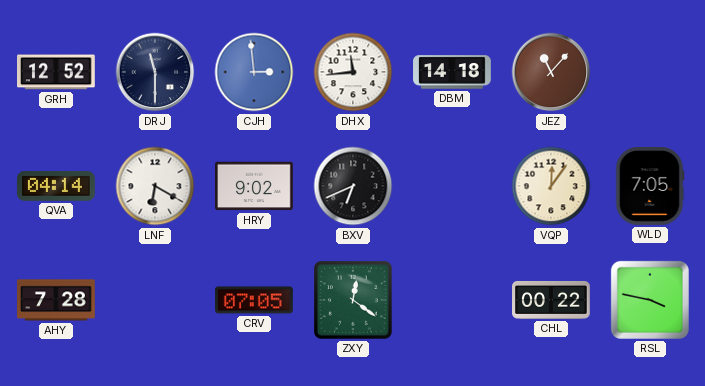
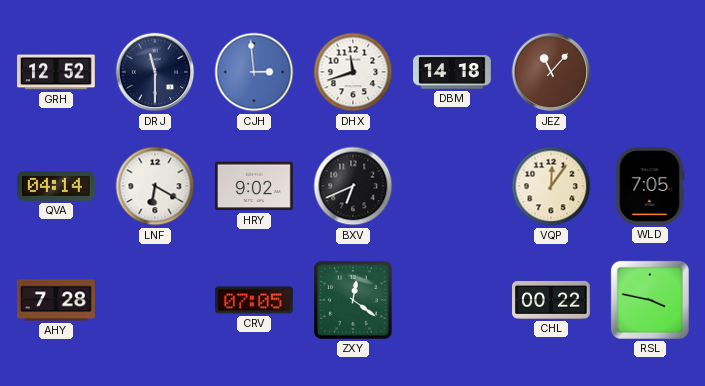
DHX: 11:44 -> 11:42 (353, 72)
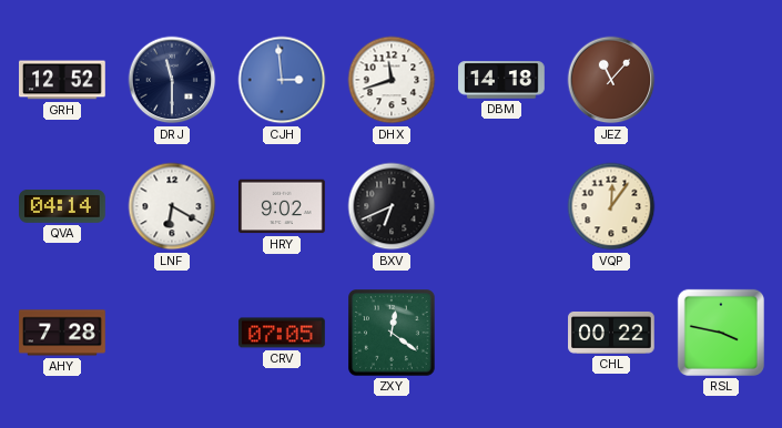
WLD: 7:05 -> none (650, 187)
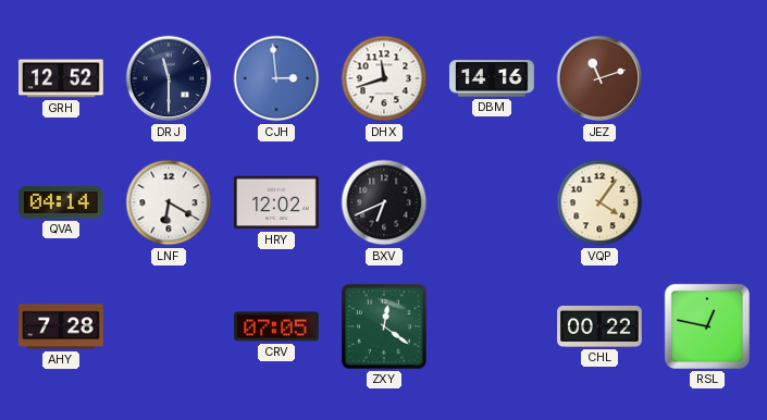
DBM: 14:18 -> 14:16 (492, 78)
JEZ: 11:07 -> 11:12 (599, 78)
HRY: 9:02 -> 12:02 (277, 202)
VQP: 12:06 -> 4:06 (599, 202)
RSL: 3:47 -> 12:47 (707, 326)
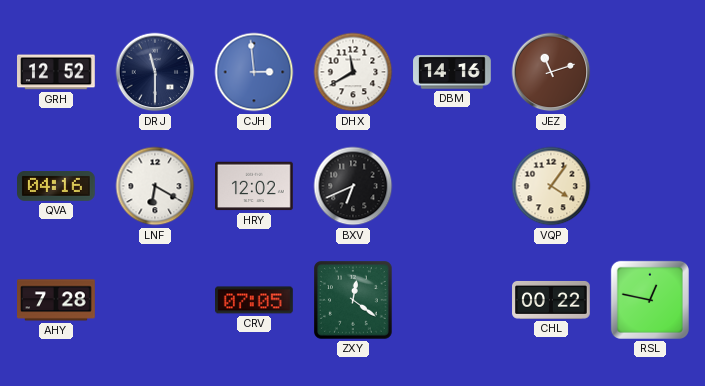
DHX: 11:42 -> 11:40 (353, 72)
QVA: 04:14 -> 04:16 (57, 187)
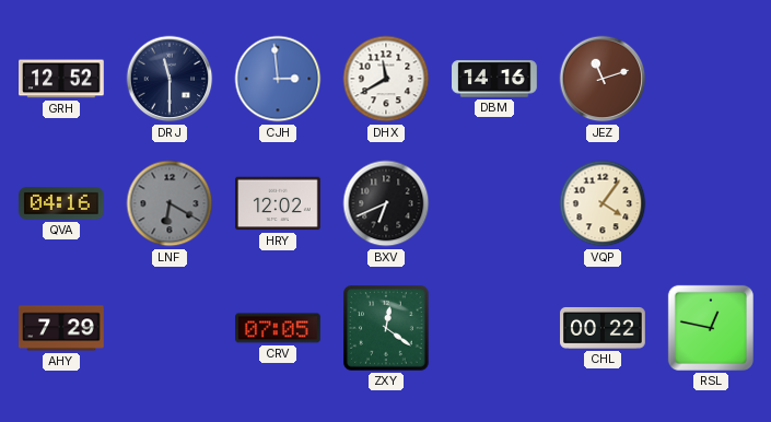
LNF dial: white -> grey (170, 203)
AHY: 7:28 -> 7:29 (62, 328)
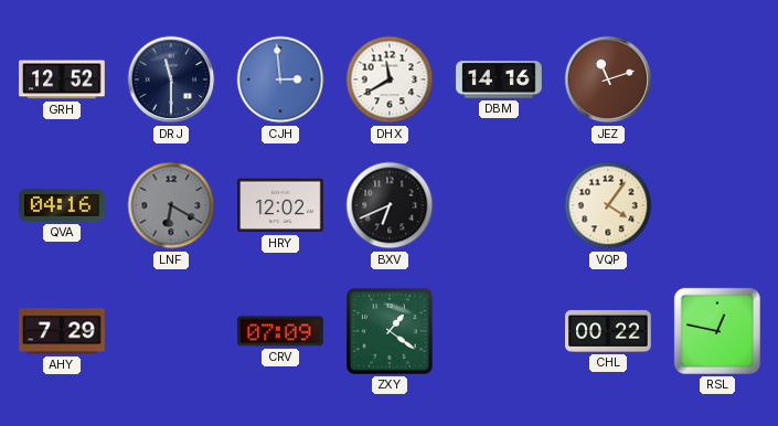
CRV: 07:05 -> 07:09 (281, 331)
ZXY: 12:21 -> 1:21 (391, 332)
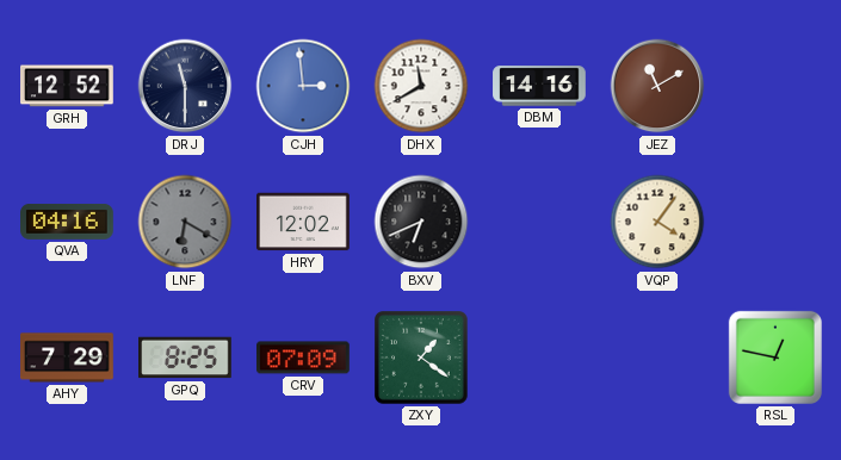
JEZ: 11:12 -> 11:10 (657, 86)
GPQ: none -> 8:25 (186, 358)
CHL: 00:22 -> none (608, 331)
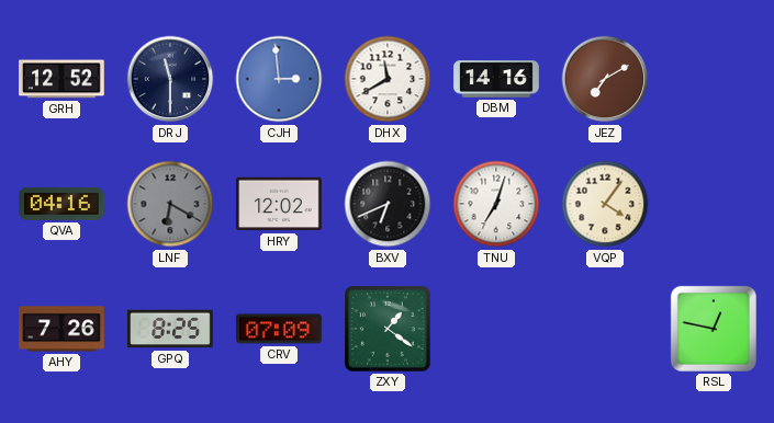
JEZ: 11:10 -> 7:10 (605, 79)
TNU: none -> 7:03 (496, 204)
AHY: 7:29 -> 7:26 (63, 329)
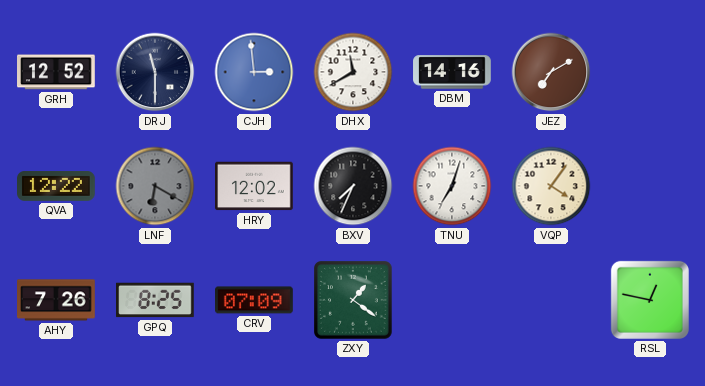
QVA: 04:16 -> 12:22 (57, 187)
BXV: 6:41 -> 7:34 (353, 186)
